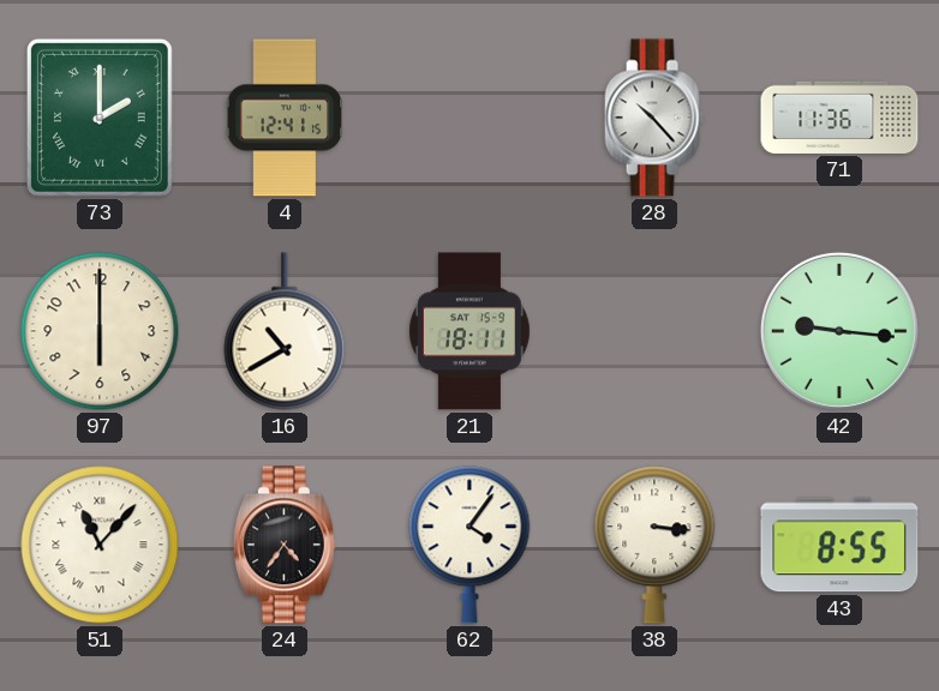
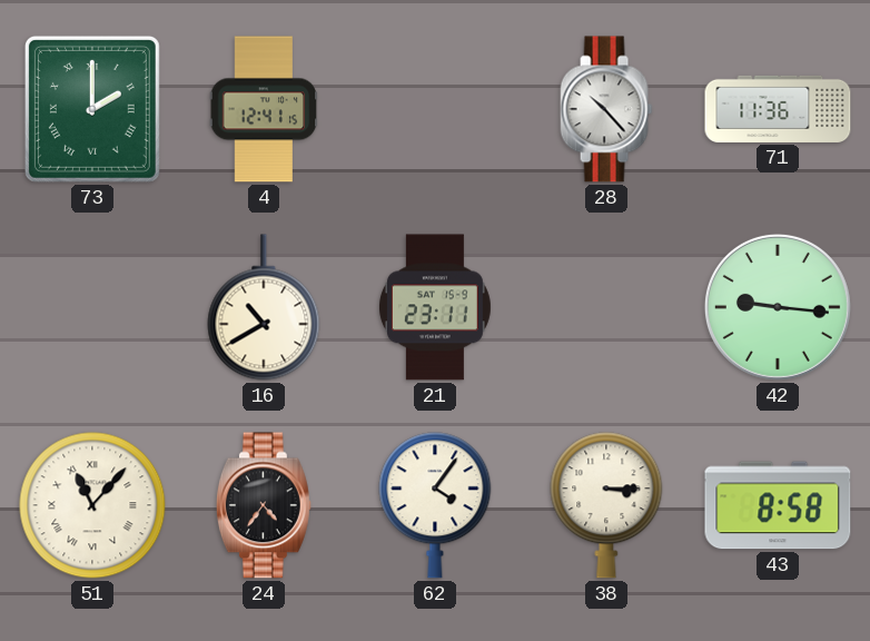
97: 6:00 -> none (100, 331)
21: 18:11 -> 23:11 (435, 307)
38: 3:16 -> 3:15 (606, 505)
43: 8:55 -> 8:58 (778, 505)
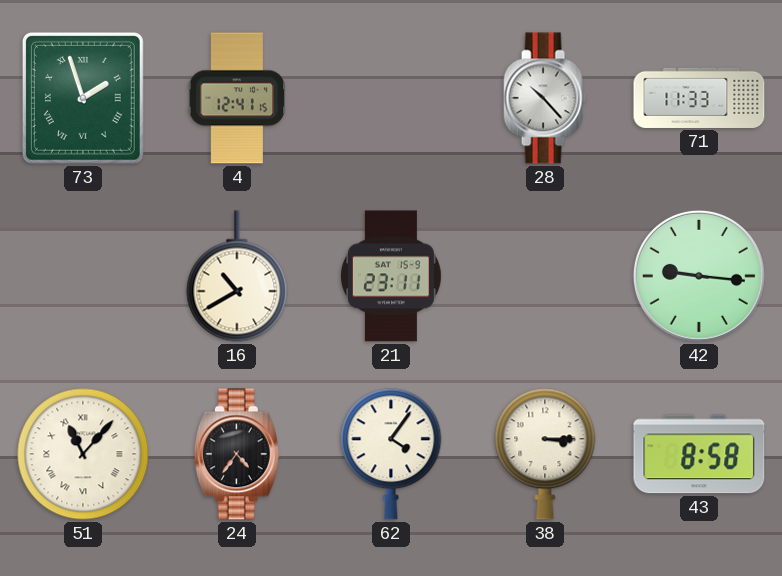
73: 2:00 -> 1:57 (83, 98)
71: 11:36 -> 11:33 (699, 98)
